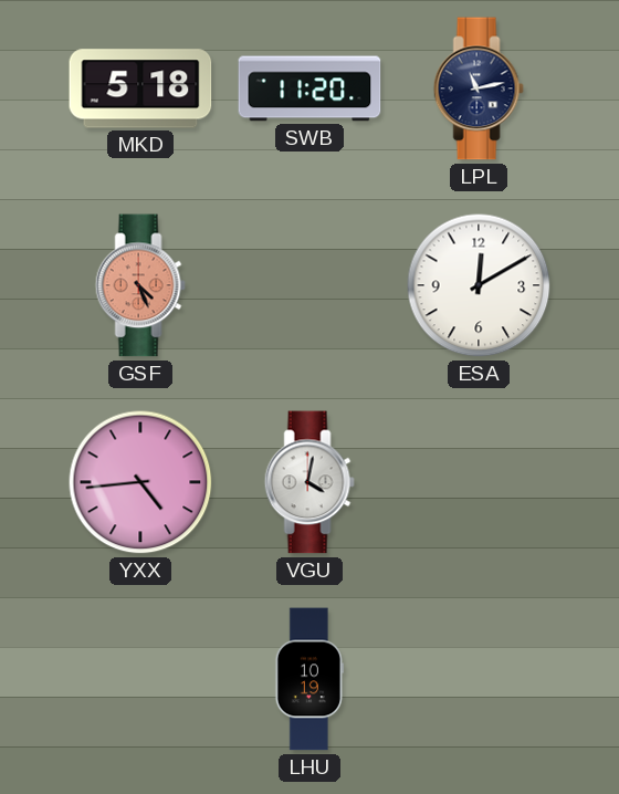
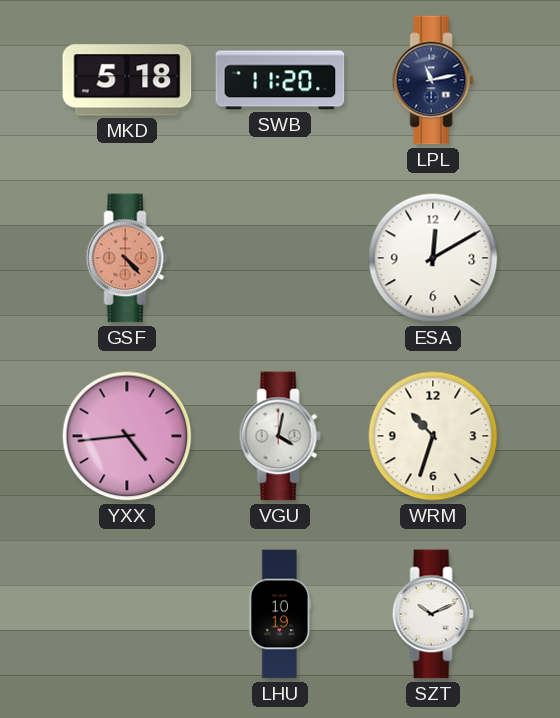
GSF: 4:26 -> 4:23 (127, 258)
WRM: none -> 10:33 (433, 436)
SZT: none -> 10:11 (433, 614)
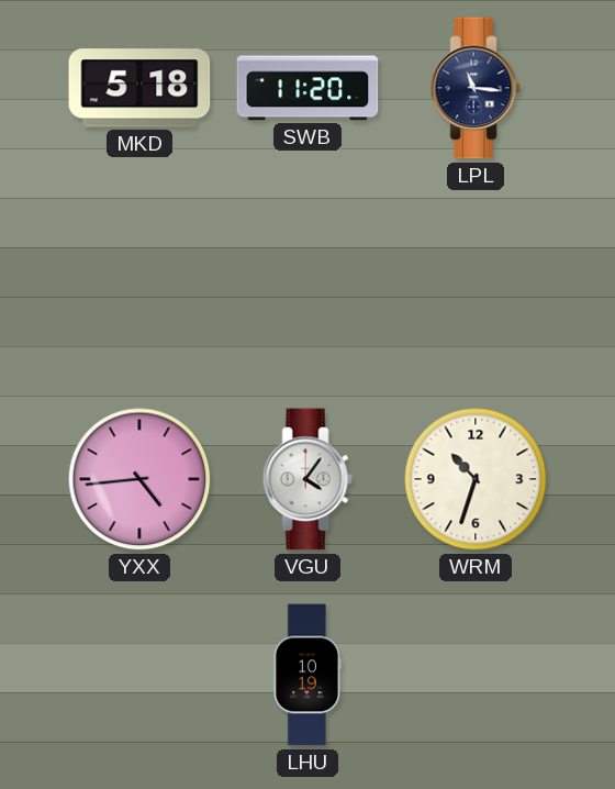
LPL: 11:13 -> 11:16 (476, 88)
GSF: 4:23 -> none (127, 258)
ESA: 12:10 -> none (433, 258)
VGU: 4:02 -> 4:06 (307, 479)
SZT: 10:11 -> none (433, 614)
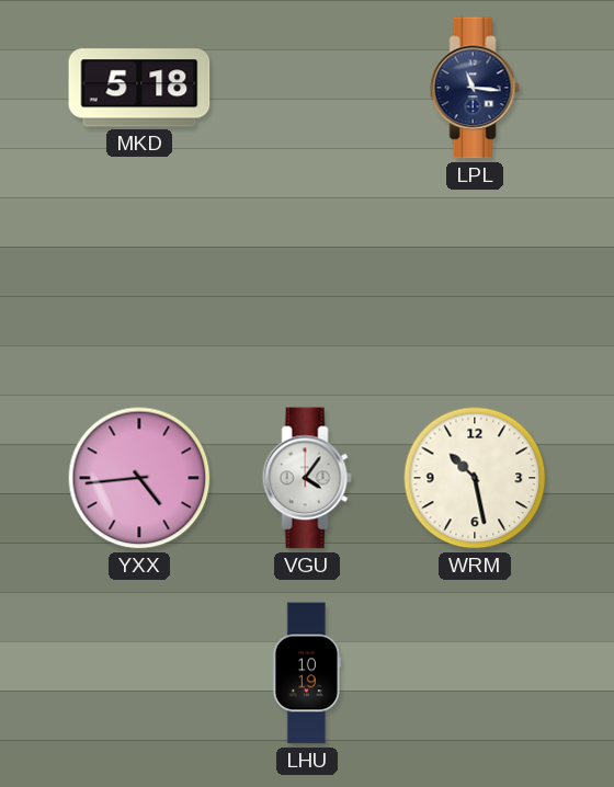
SWB: 11:20 -> none (307, 88)
WRM: 10:33 -> 10:28 (475, 478)
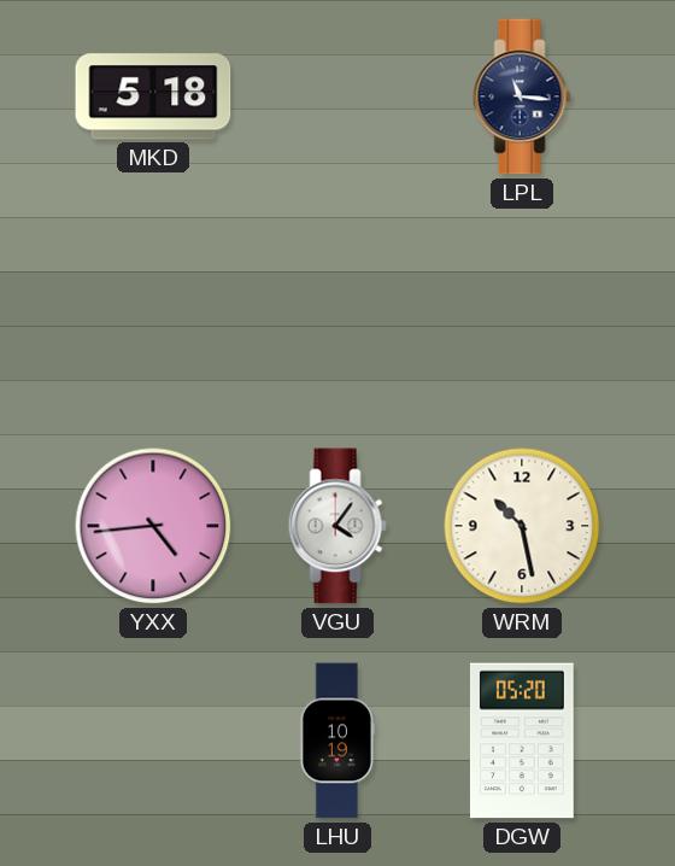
DGW: none -> 05:20 (522, 741)
